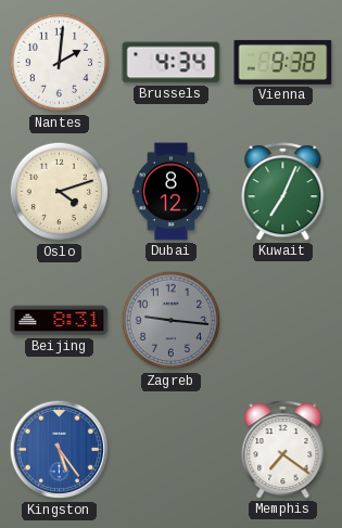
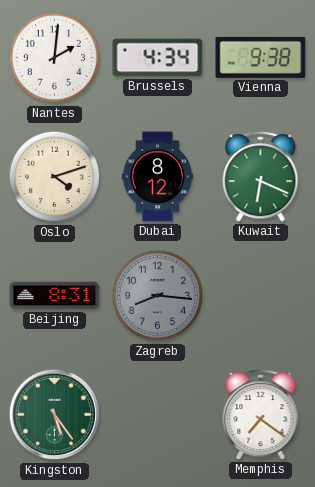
Kuwait: 7:04 -> 6:19 (261, 177)
Zagreb: 9:16 -> 8:16 (158, 296)
Kingston dial: blue -> green (55, 415)
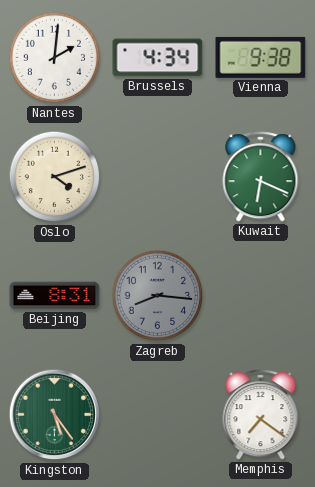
Dubai: 8:12 -> none (158, 177)
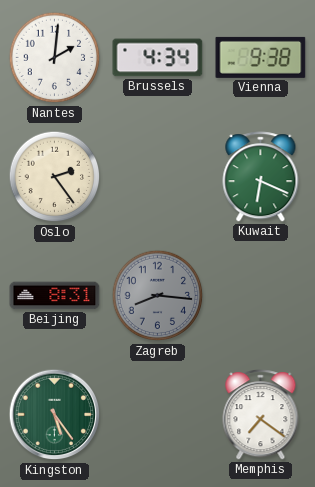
Oslo: 4:12 -> 2:24 (55, 177)
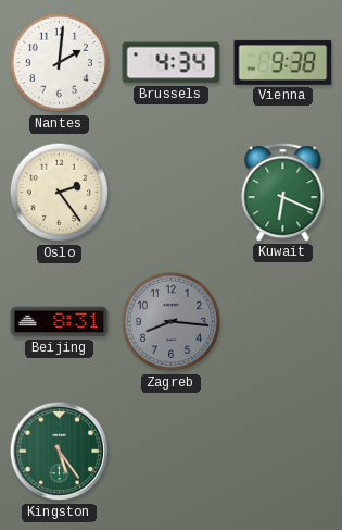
Memphis: 7:21 -> none (261, 415)
